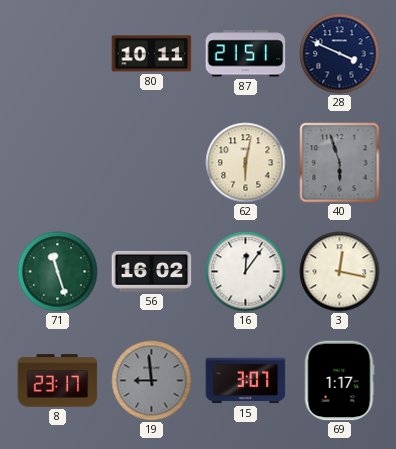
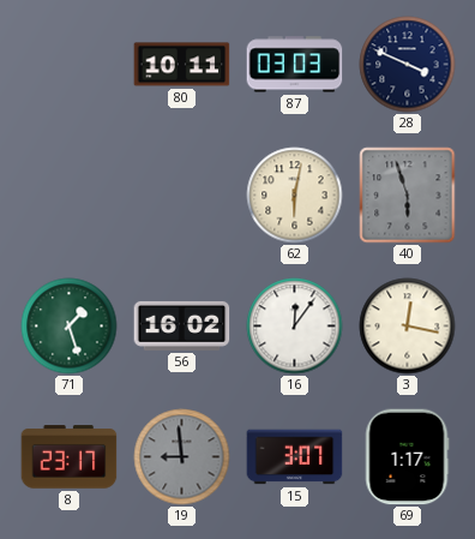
87: 21:51 -> 03:03 (295, 65)
71: 11:27 -> 1:27 (70, 327)
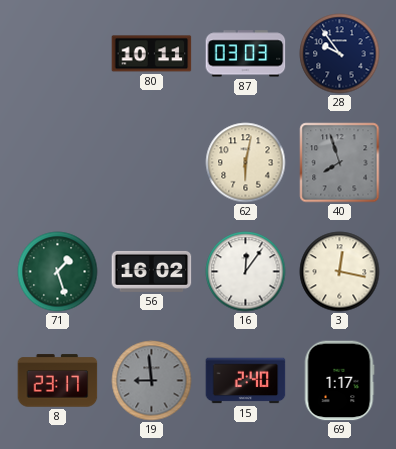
28: 3:49 -> 9:54 (340, 54)
40: 5:57 -> 7:57 (340, 163)
15: 3:07 -> 2:40 (246, 381)
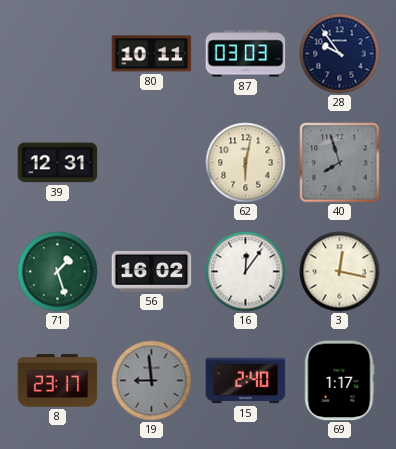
39: none -> 12:31 (58, 163)
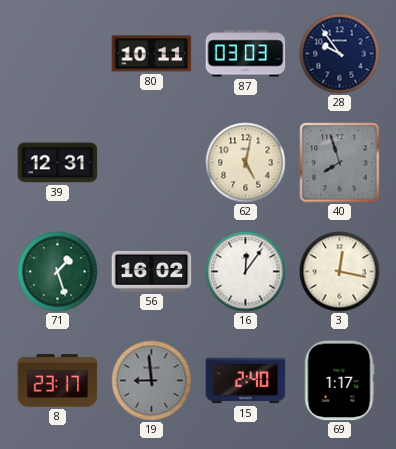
62: 6:02 -> 5:02 (246, 163)
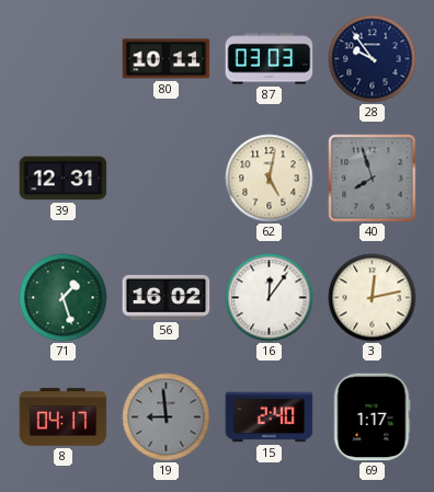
3: 12:17 -> 12:13 (373, 298)
8: 23:17 -> 04:17 (64, 417)
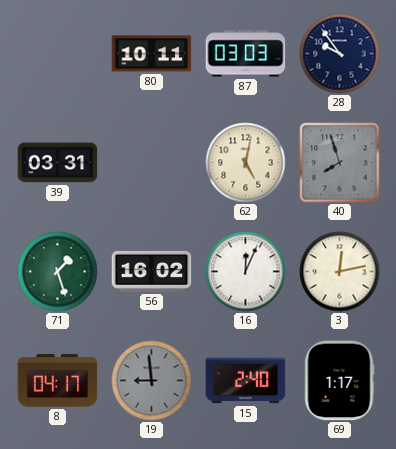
39: 12:31 -> 03:31 (58, 163)
16: 12:06 -> 12:04 (246, 272)
